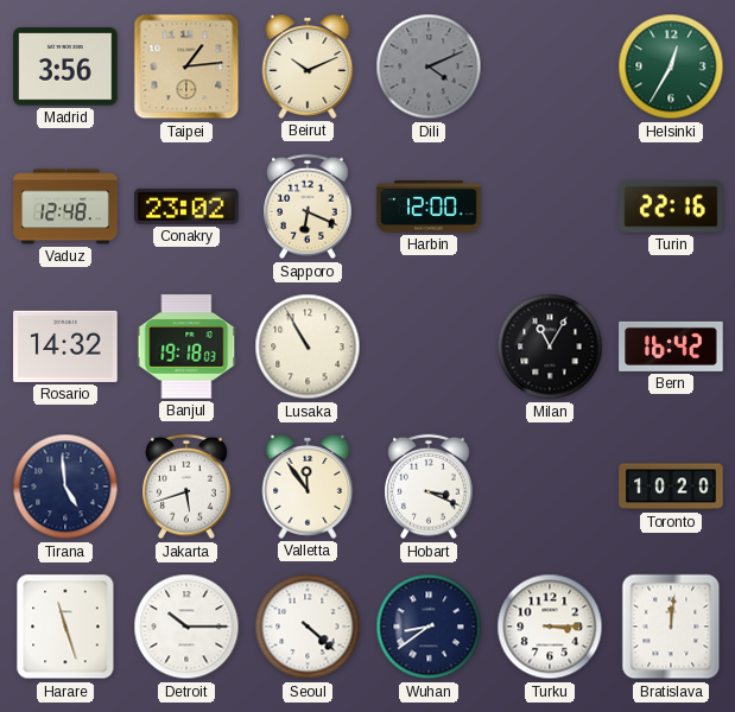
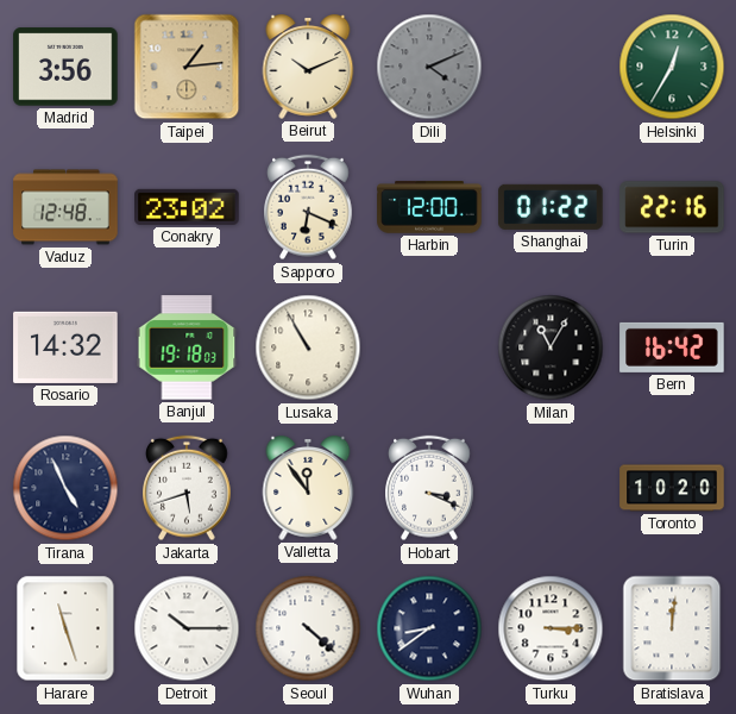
Shanghai: none -> 01:22 (551, 207)
Tirana: 4:59 -> 4:56 (65, 488)
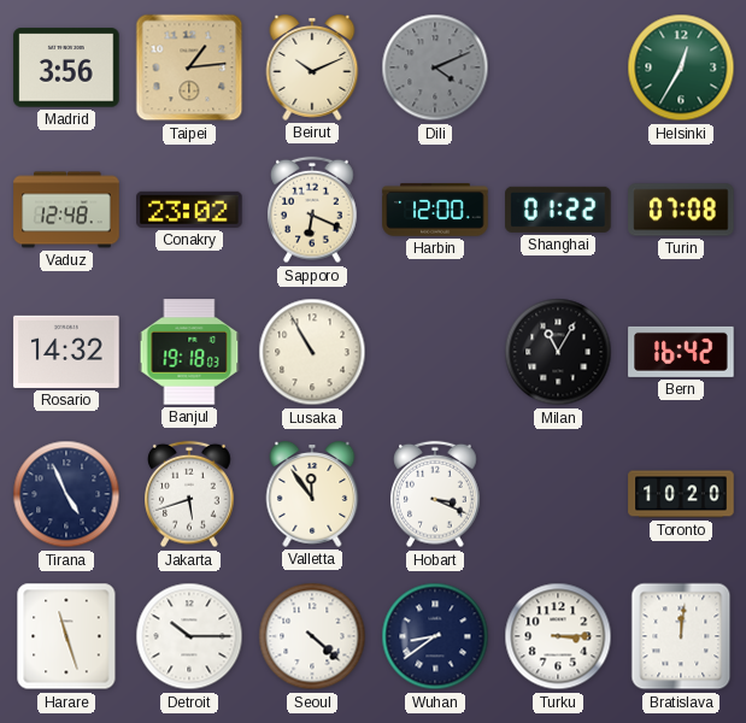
Turin: 22:16 -> 07:08 (681, 210)
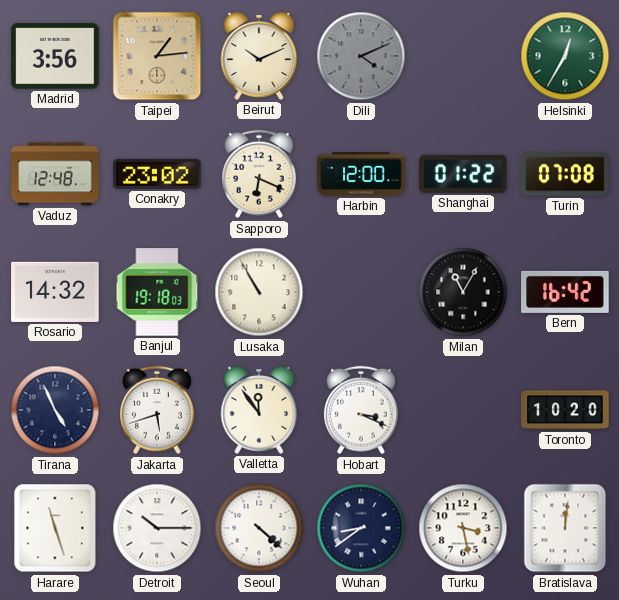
Turku: 3:15 -> 3:28 (463, 528)
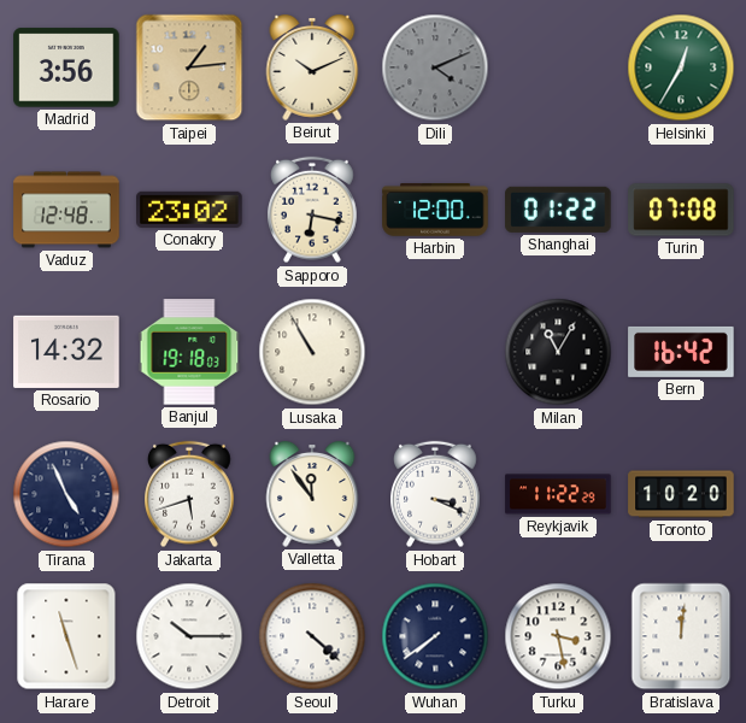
Sapporo: 6:19 -> 6:17 (312, 210)
Reykjavik: none -> 11:22 (558, 494)
Wuhan: 8:39 -> 7:39 (435, 636)
